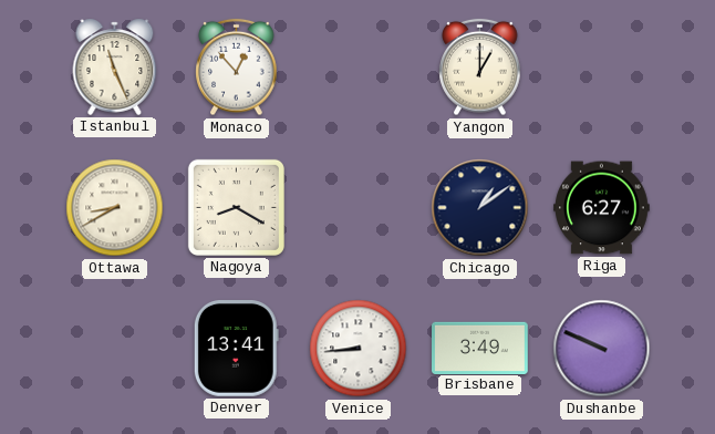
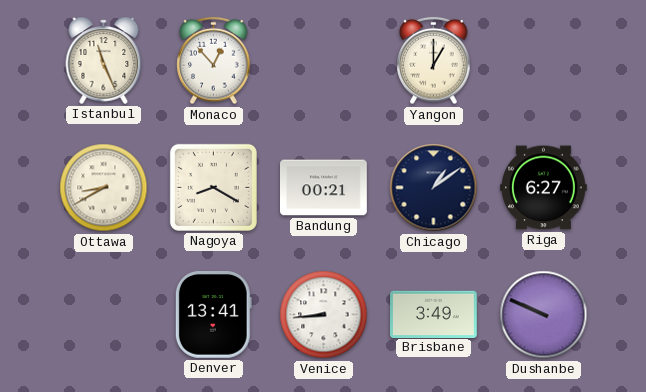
Bandung: none -> 00:21 (324, 188)
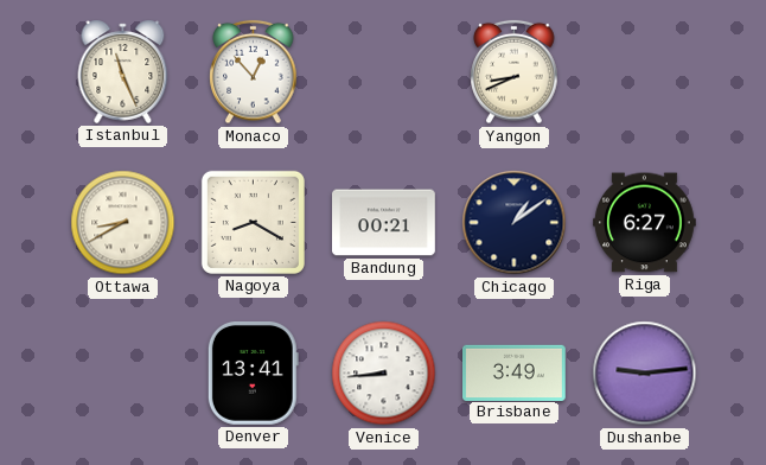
Yangon: 1:00 -> 8:41 (515, 72)
Dushanbe: 9:49 -> 9:14 (645, 374)
